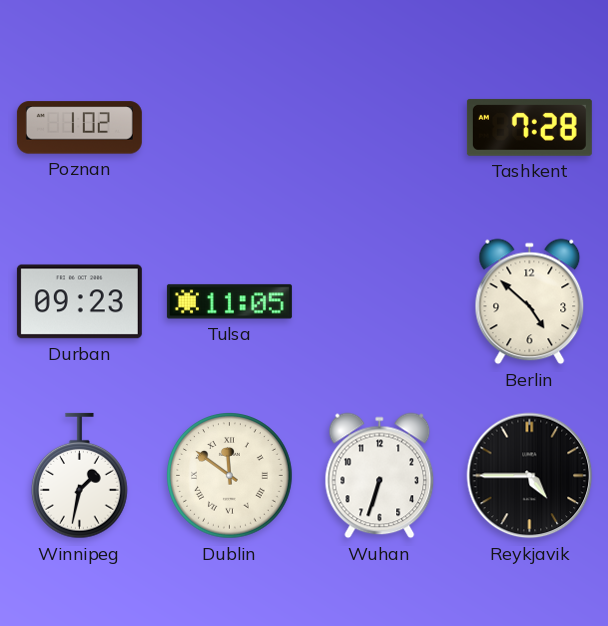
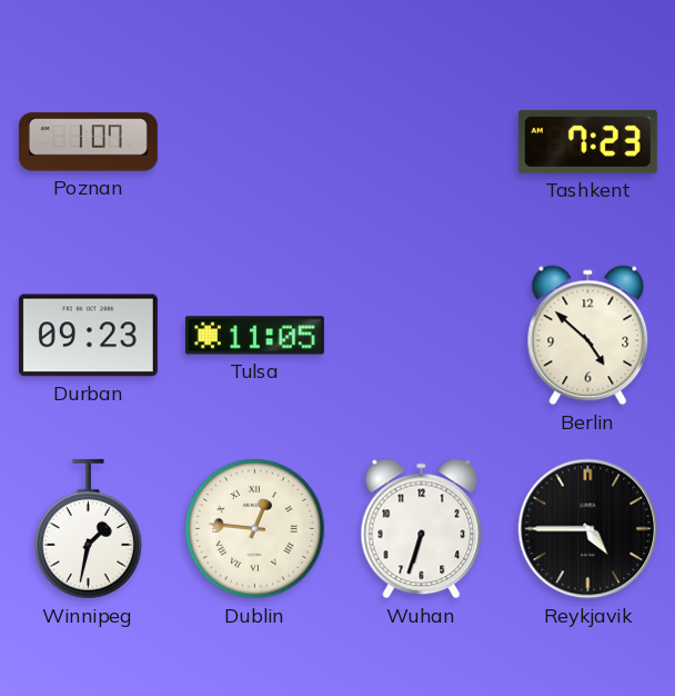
Poznan: 1:02 -> 1:07 (88, 142)
Tashkent: 7:28 -> 7:23 (587, 141)
Dublin: 11:51 -> 12:46 (255, 529)
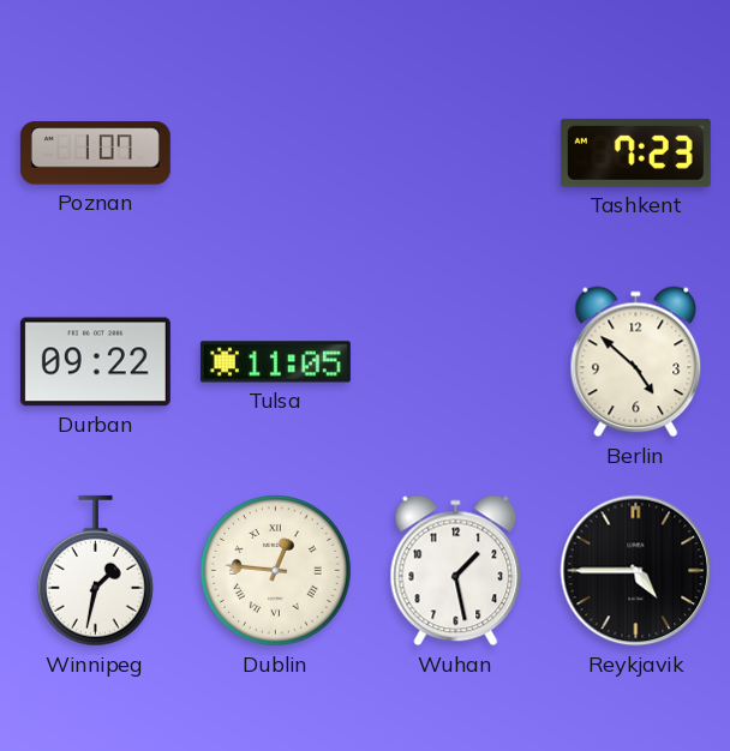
Durban: 09:23 -> 09:22 (95, 362)
Wuhan: 6:33 -> 1:28 (456, 571)
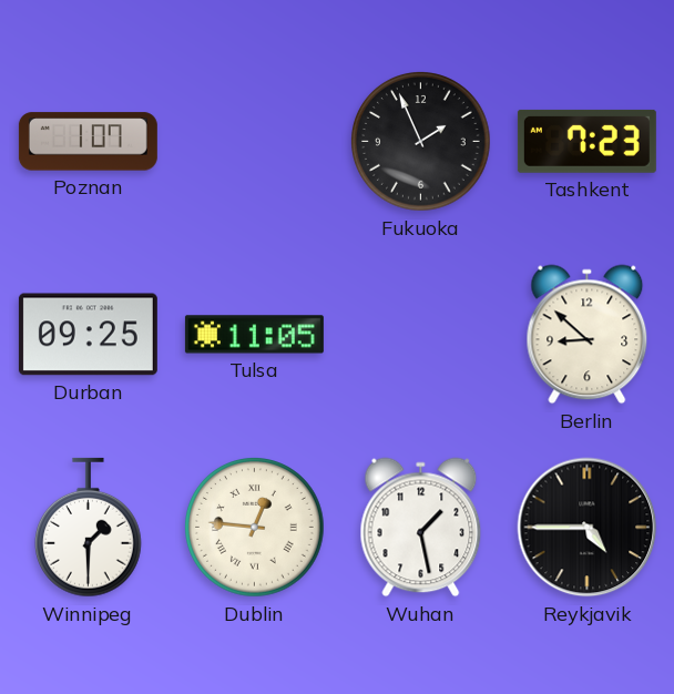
Fukuoka: none -> 1:56 (421, 142)
Durban: 09:22 -> 09:25 (88, 335)
Berlin: 4:52 -> 8:52 (588, 335)
Winnipeg: 1:32 -> 1:30 (89, 528)
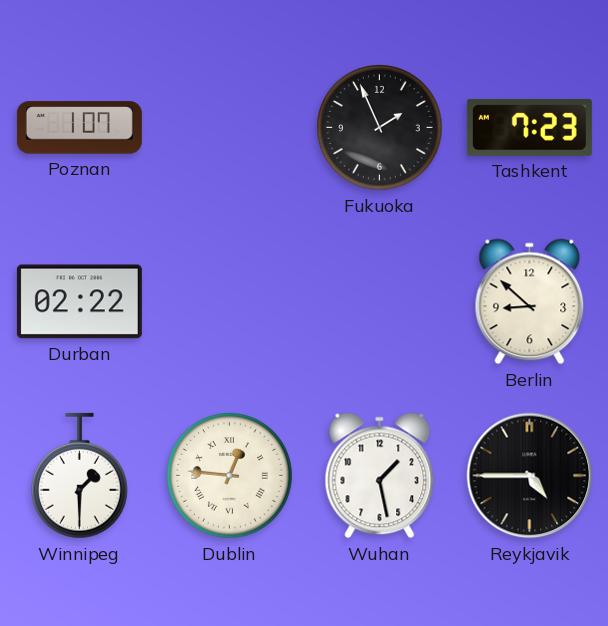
Durban: 09:25 -> 02:22 (79, 302)
Tulsa: 11:05 -> none (254, 335)
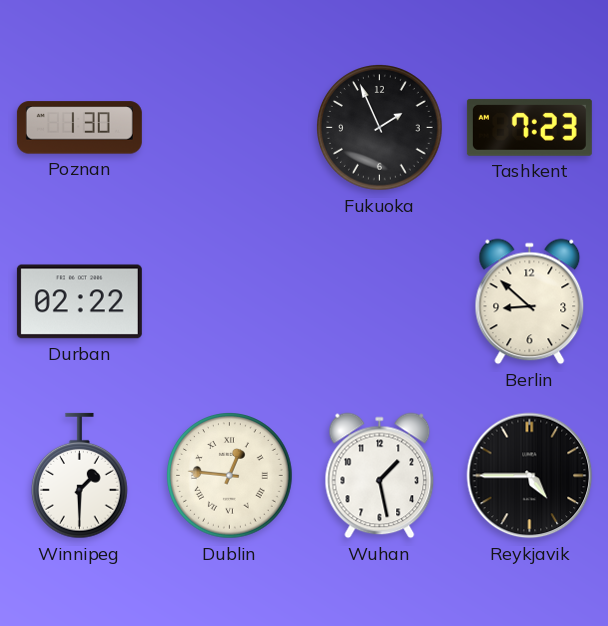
Poznan: 1:07 -> 1:30 (79, 128)
